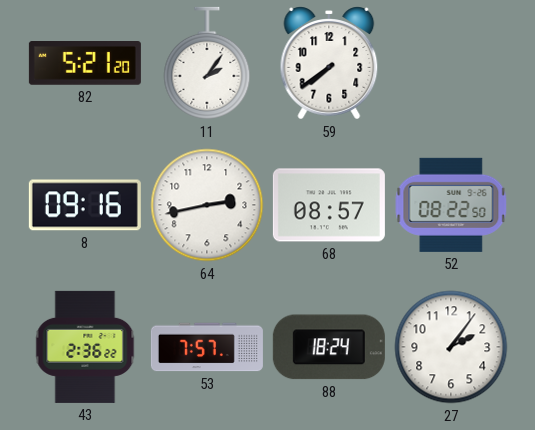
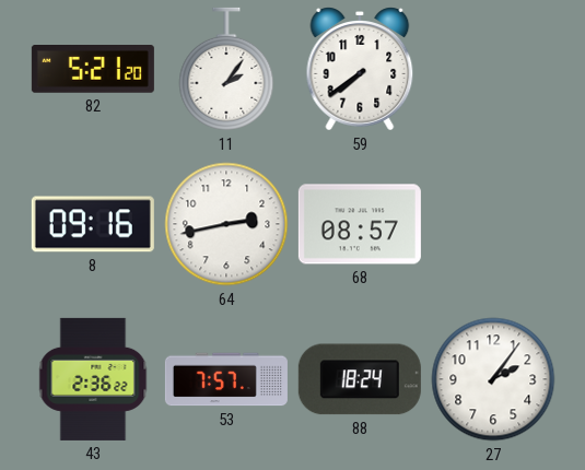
52: 08:22 -> none (451, 205)
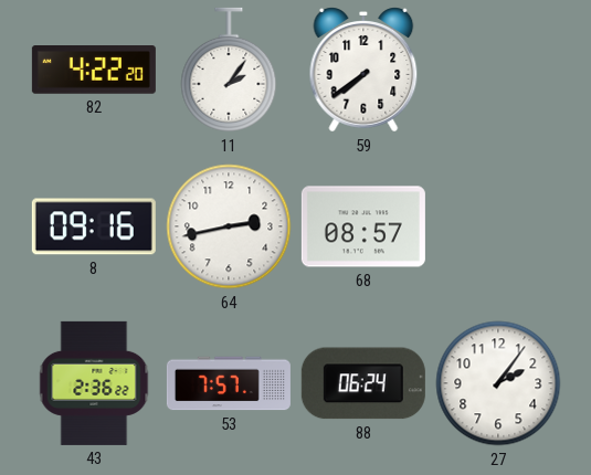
82: 5:21 -> 4:22 (94, 71)
88: 18:24 -> 06:24 (363, 383)
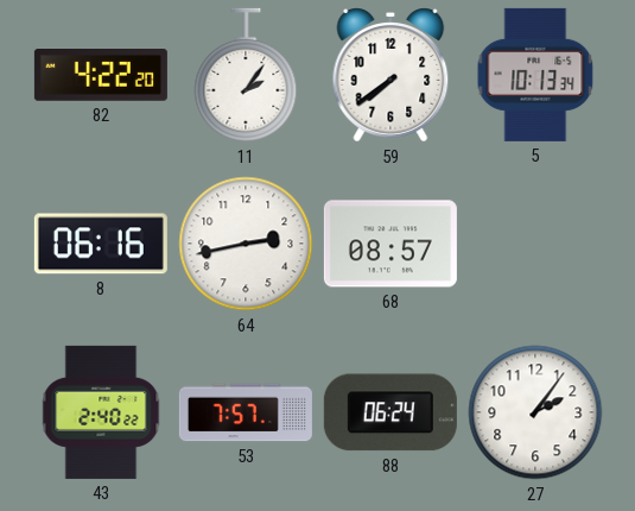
5: none -> 10:13 (535, 75)
8: 09:16 -> 06:16 (101, 244)
43: 2:36 -> 2:40 (101, 412)
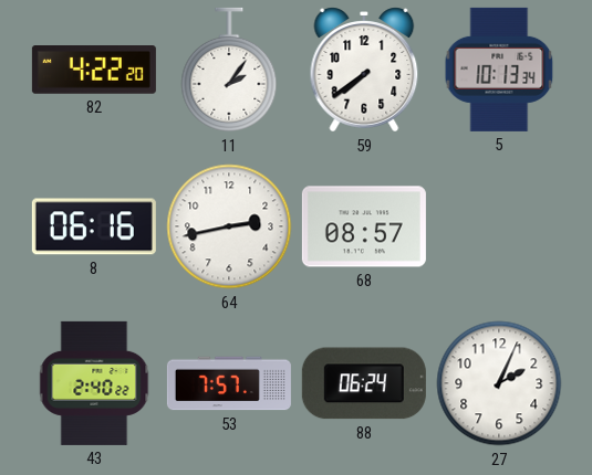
27: 2:06 -> 2:04 (499, 383)
